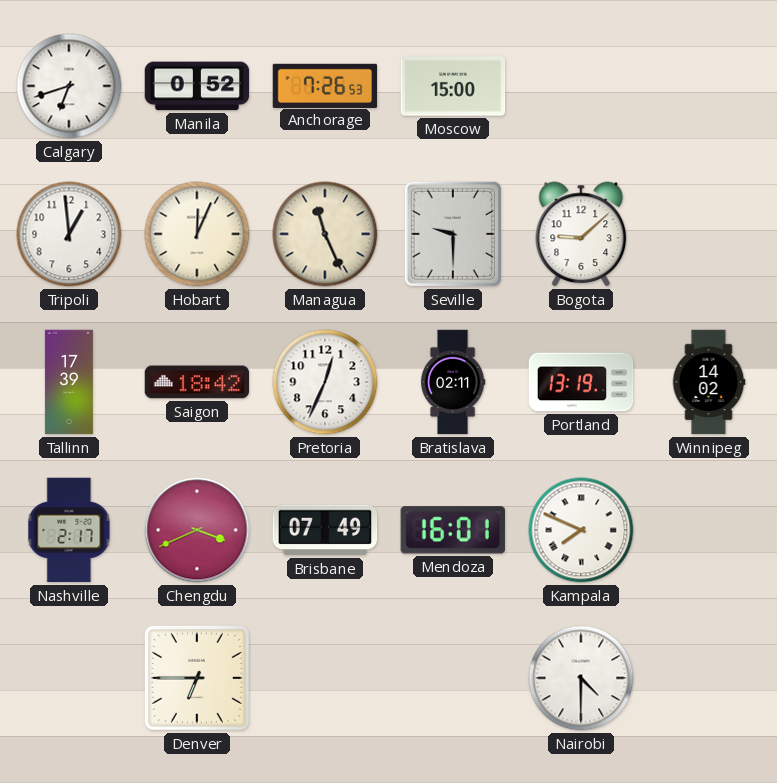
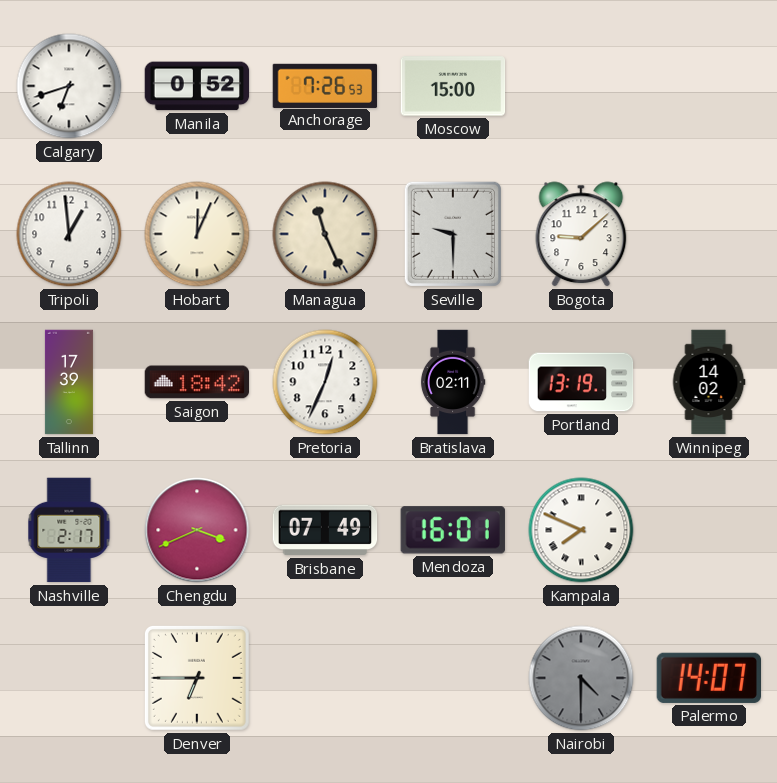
Nairobi dial: white -> grey (581, 678)
Palermo: none -> 14:07 (708, 678)
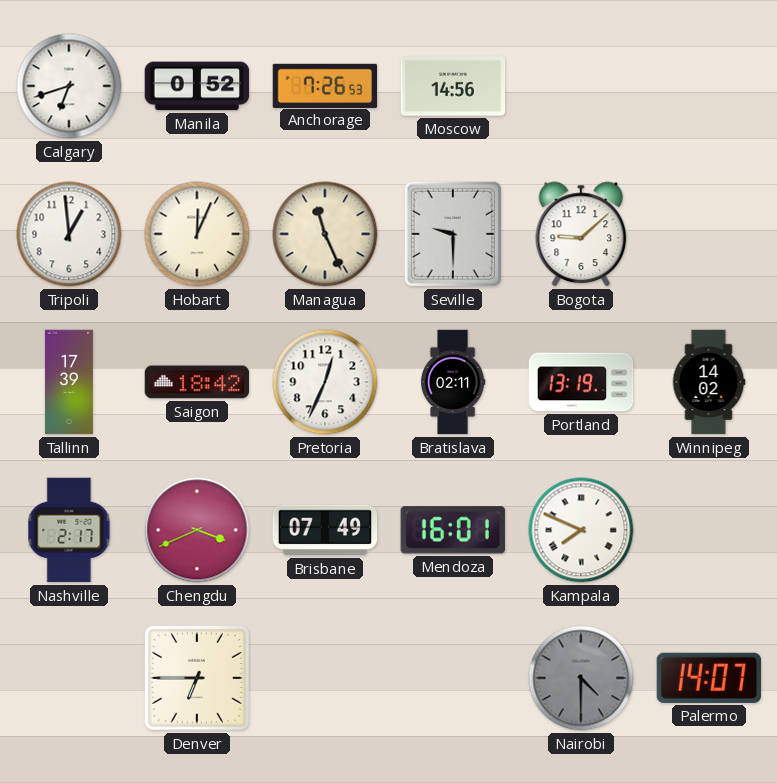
Moscow: 15:00 -> 14:56 (453, 86)
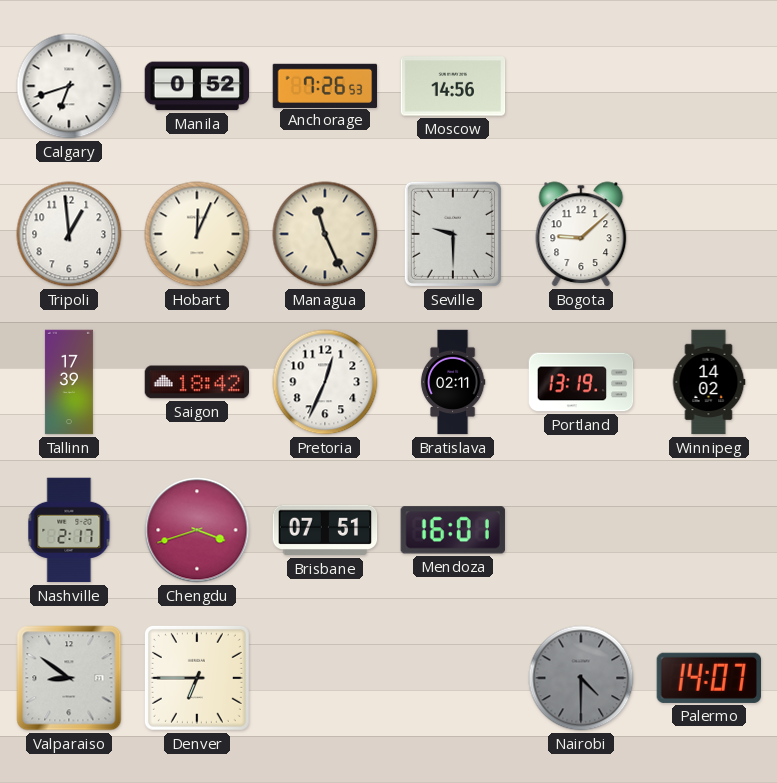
Chengdu: 3:41 -> 3:42 (197, 530)
Brisbane: 07:49 -> 07:51 (325, 530)
Kampala: 7:49 -> none (581, 530)
Valparaiso: none -> 8:51 (69, 678)
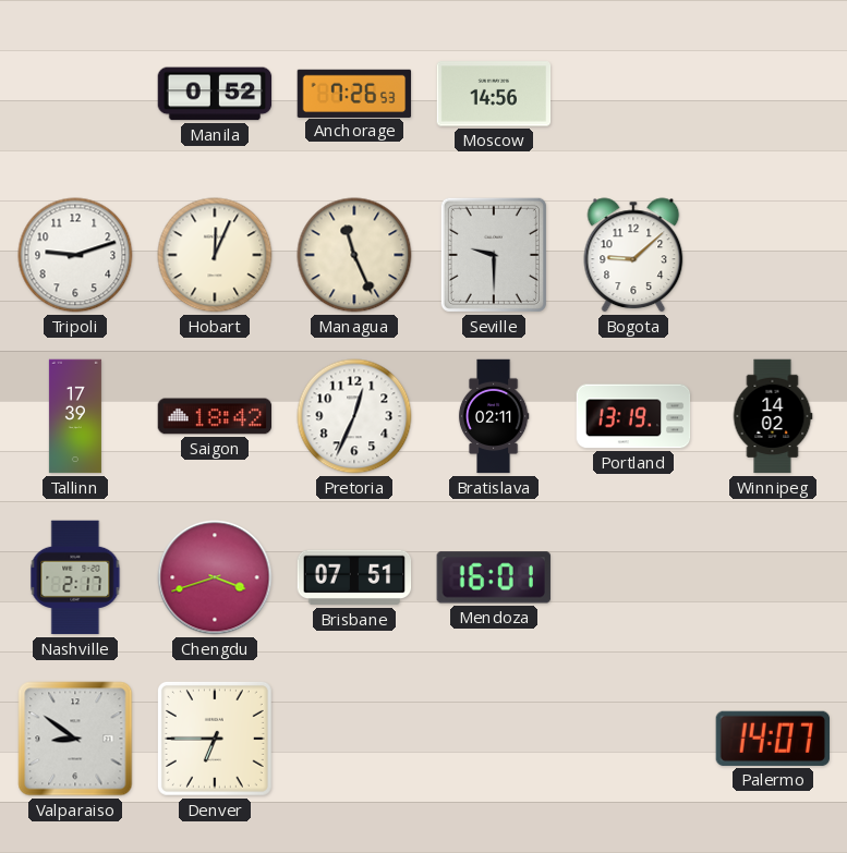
Calgary: 6:42 -> none (69, 86)
Tripoli: 12:59 -> 9:12 (75, 255)
Nairobi: 4:30 -> none (581, 678)
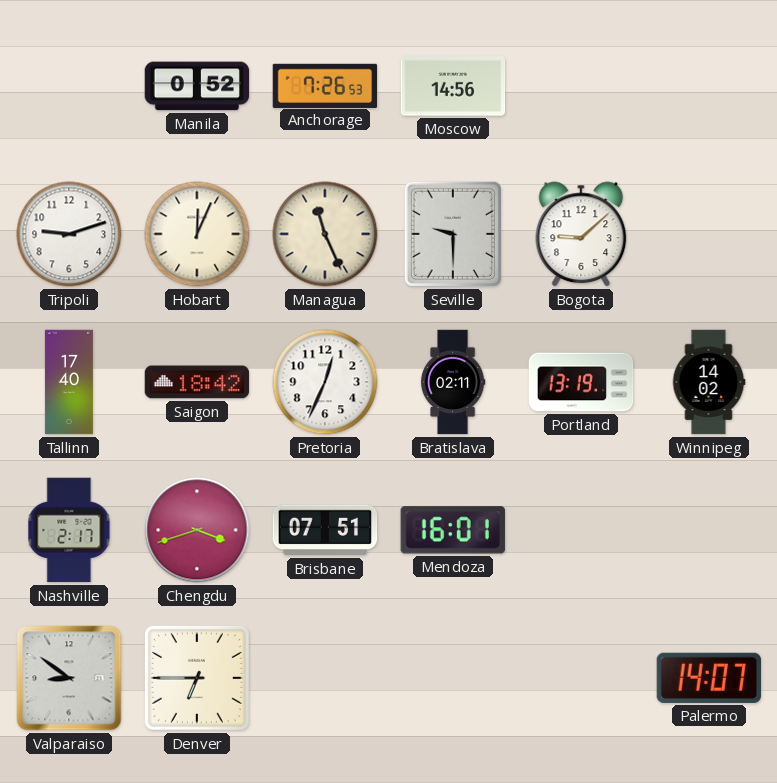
Tallinn: 17:39 -> 17:40 (69, 382)
